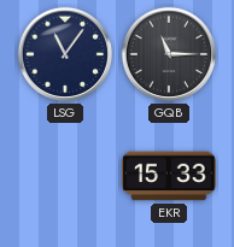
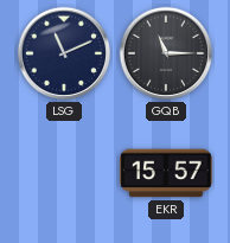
LSG: 11:06 -> 11:11 (64, 53)
EKR: 15:33 -> 15:57 (166, 173)
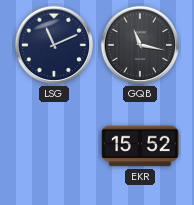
GQB: 11:15 -> 11:17 (140, 45)
EKR: 15:57 -> 15:52 (140, 146)
